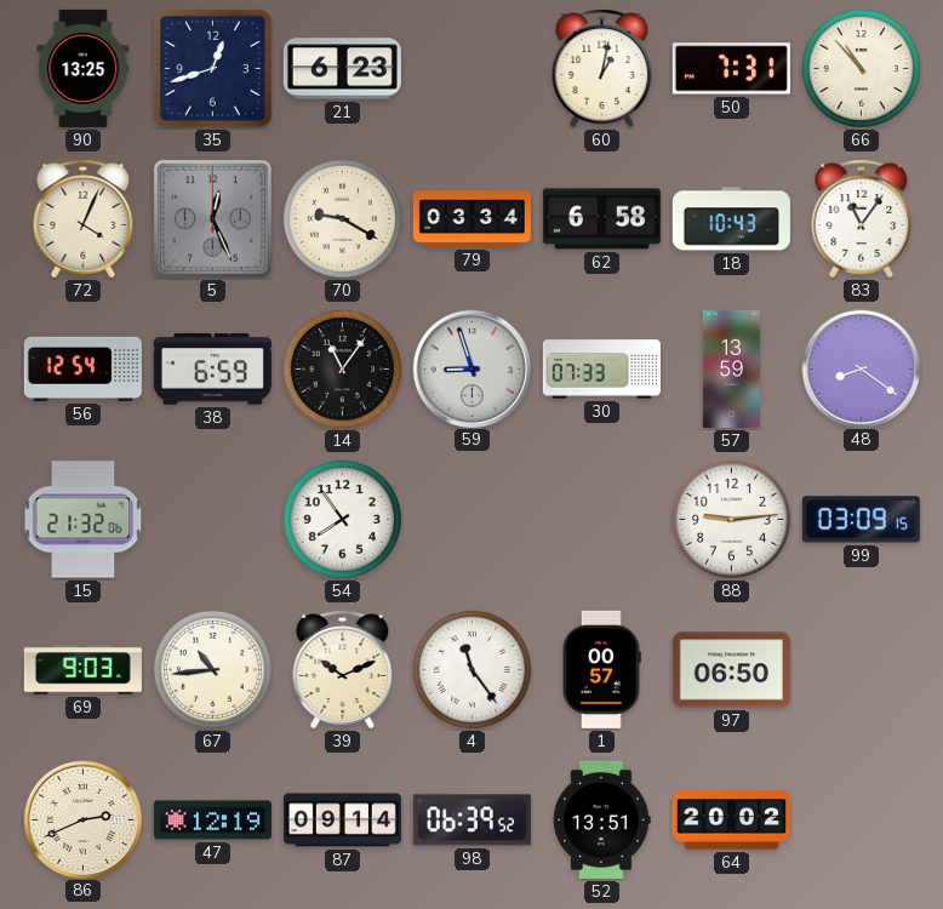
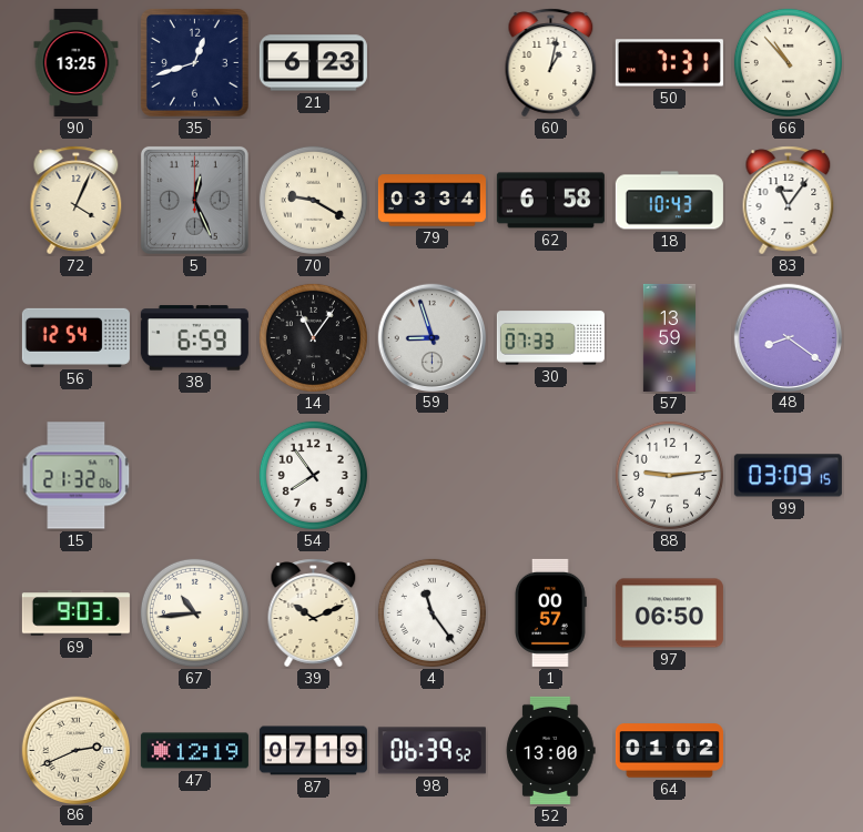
87: 09:14 -> 07:19 (313, 751)
52: 13:51 -> 13:00 (551, 750)
64: 20:02 -> 01:02 (669, 751)
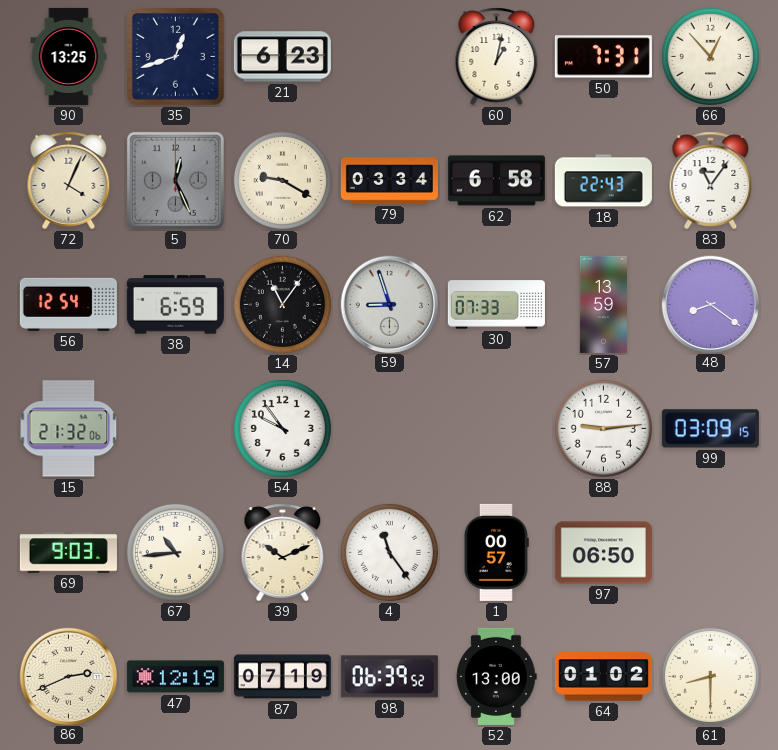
66: 10:53 -> 12:53 (710, 56)
18: 10:43 -> 22:43 (603, 181)
54: 7:54 -> 9:54 (282, 428)
61: none -> 8:30 (710, 676)
